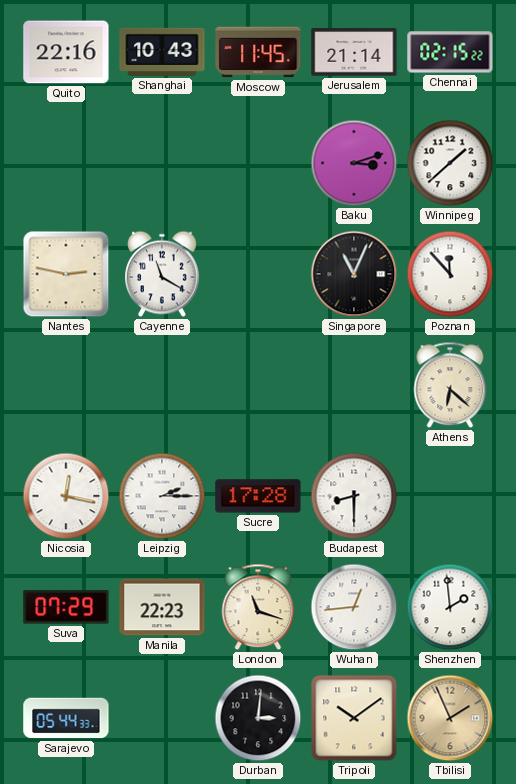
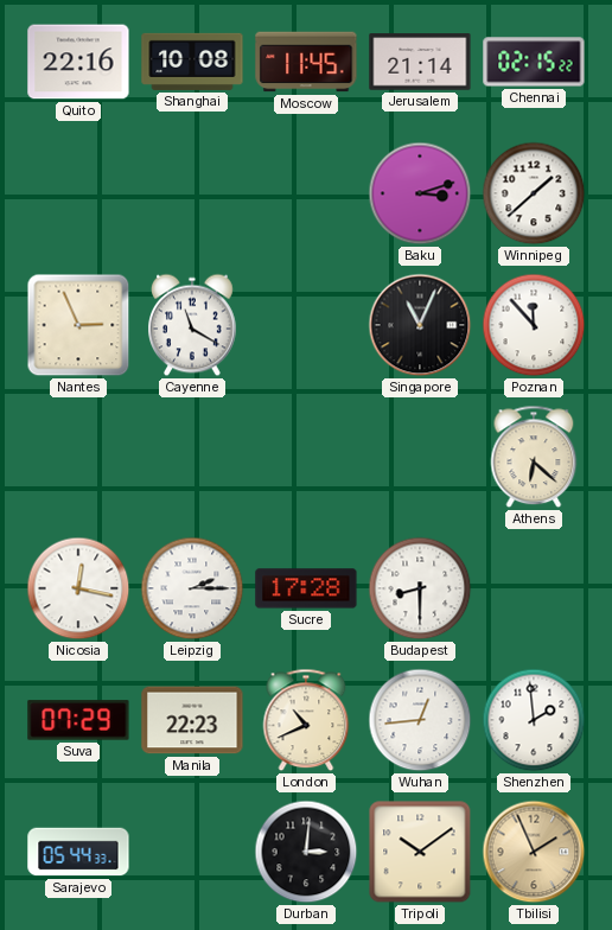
Shanghai: 10:43 -> 10:08 (192, 62)
Nantes: 2:47 -> 2:56 (78, 325)
London: 11:18 -> 10:41 (306, 720)
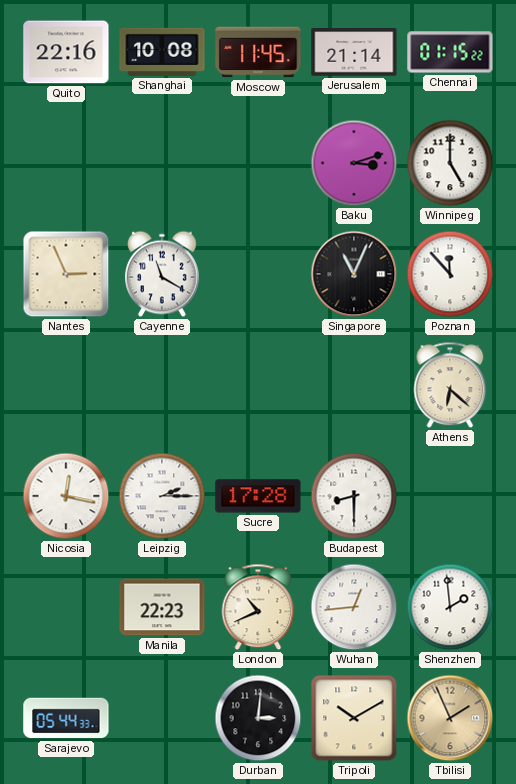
Chennai: 02:15 -> 01:15 (450, 52)
Winnipeg: 1:38 -> 5:00 (450, 163)
Suva: 07:29 -> none (78, 720)
Tripoli: 10:09 -> 10:10 (354, 718)
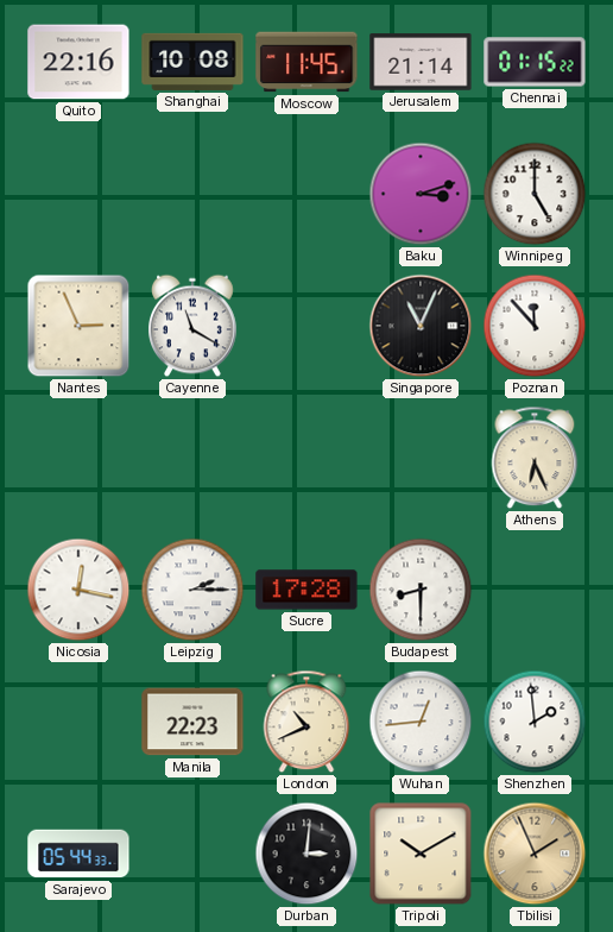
Athens: 6:22 -> 6:26 (535, 458)
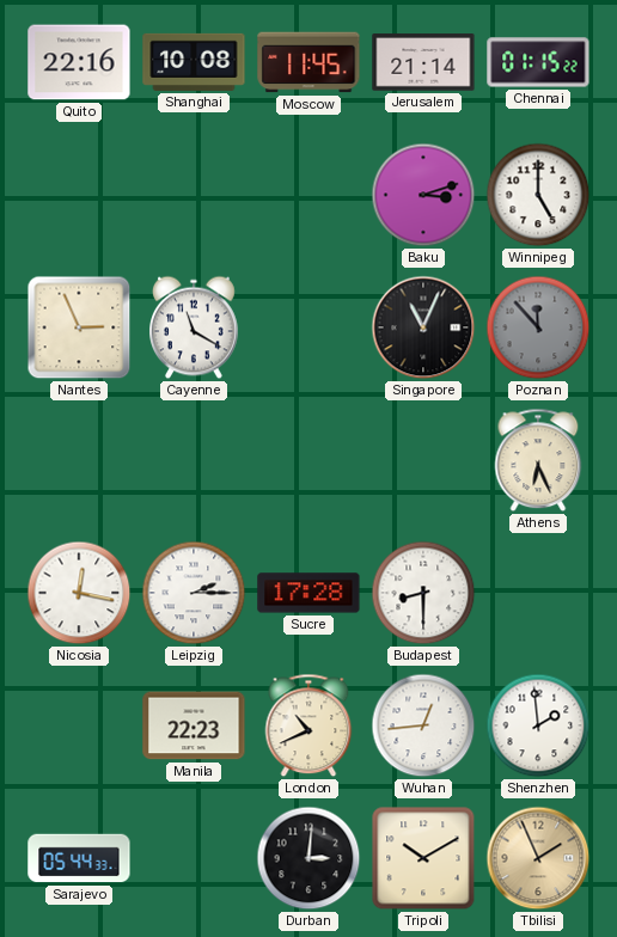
Poznan dial: white -> grey (538, 327)
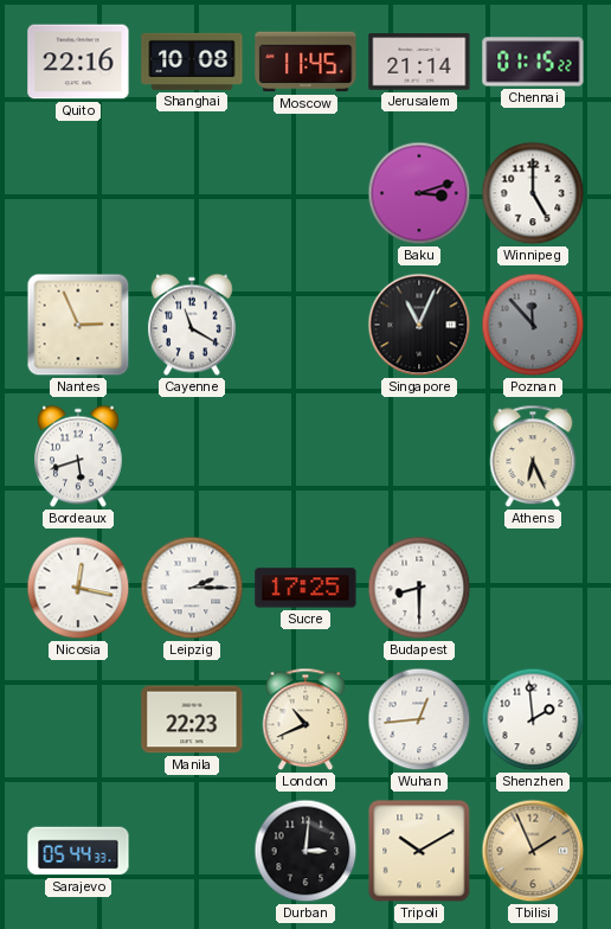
Bordeaux: none -> 5:42 (79, 456)
Sucre: 17:28 -> 17:25 (305, 588)
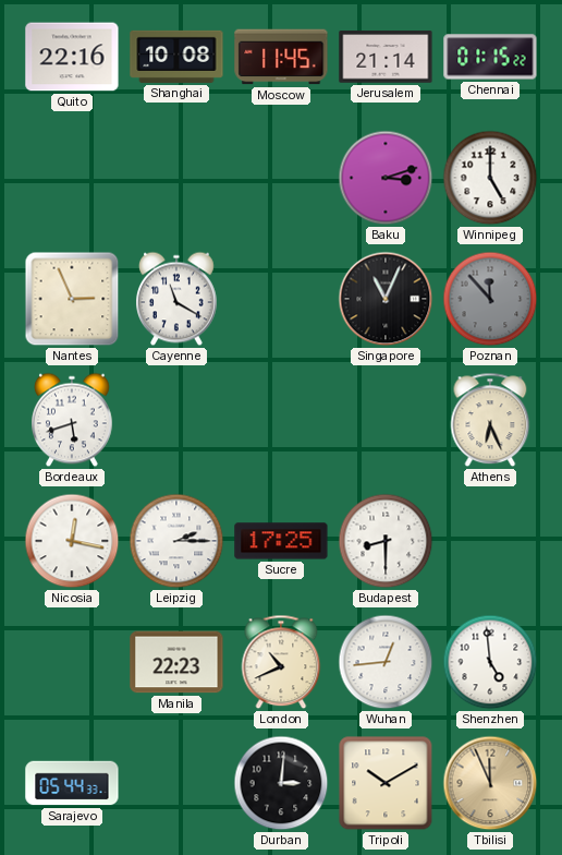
Shenzhen: 1:59 -> 4:59 (490, 662)
Tbilisi: 1:56 -> 11:56 (490, 783)
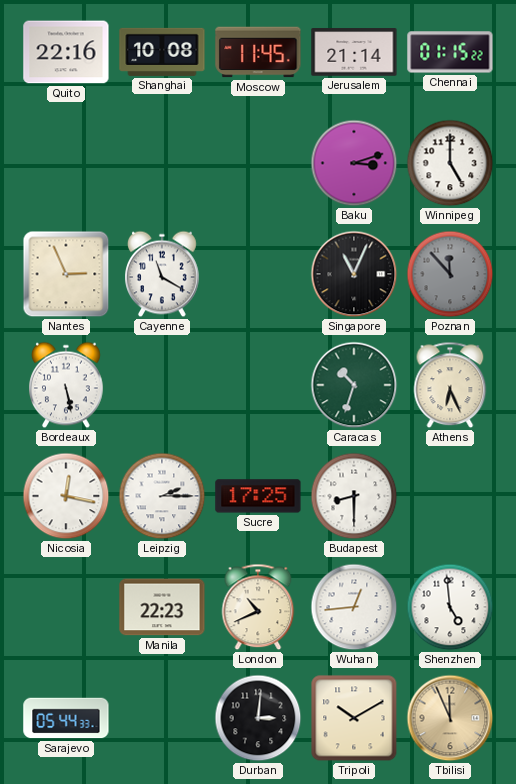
Bordeaux: 5:42 -> 5:28 (67, 385)
Caracas: none -> 10:33 (354, 385)
